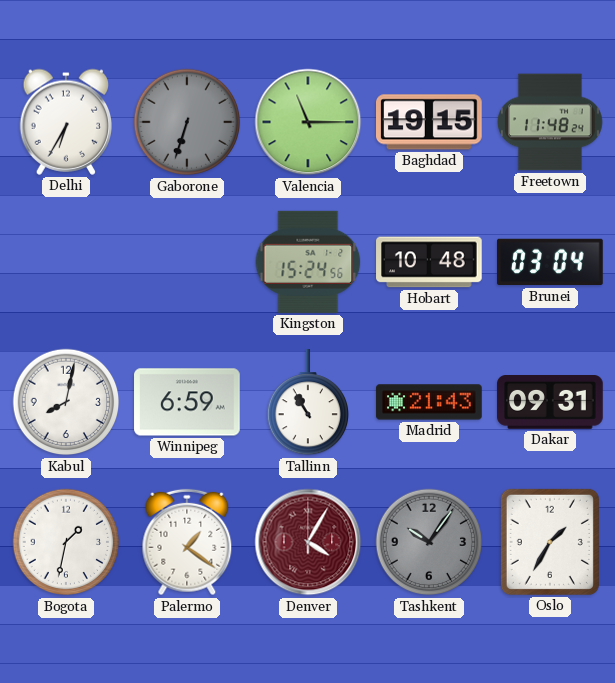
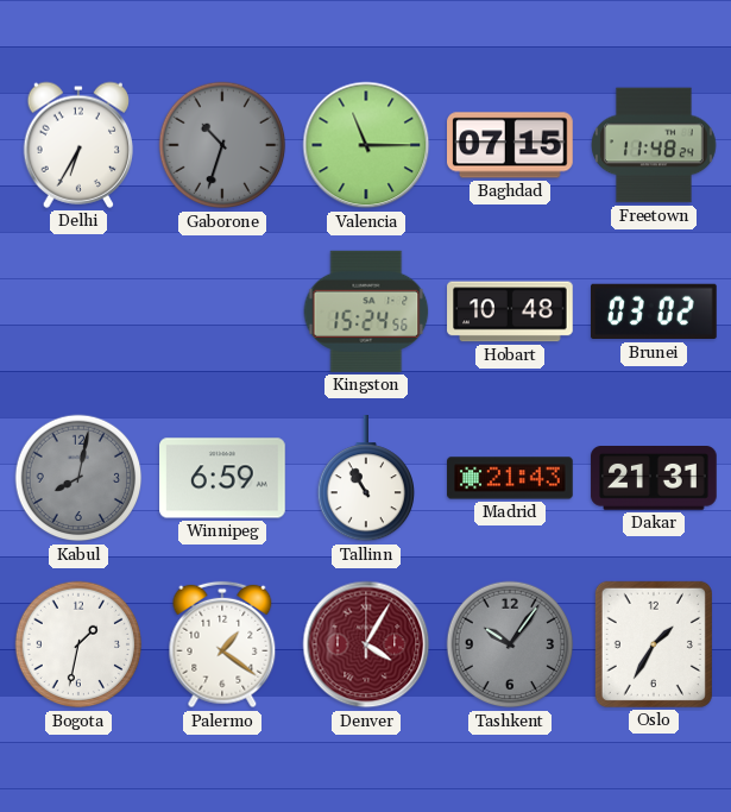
Gaborone: 6:33 -> 10:33 (222, 145)
Baghdad: 19:15 -> 07:15 (511, 145)
Brunei: 03:04 -> 03:02 (654, 311)
Kabul dial: white -> grey (78, 478)
Dakar: 09:31 -> 21:31 (654, 479)
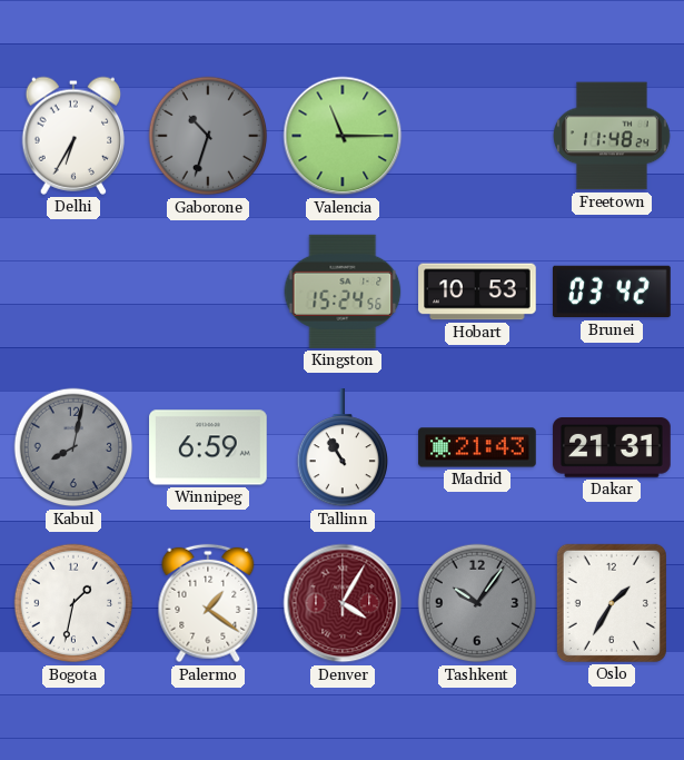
Baghdad: 07:15 -> none (511, 145)
Hobart: 10:48 -> 10:53 (477, 292)
Brunei: 03:02 -> 03:42 (612, 292)
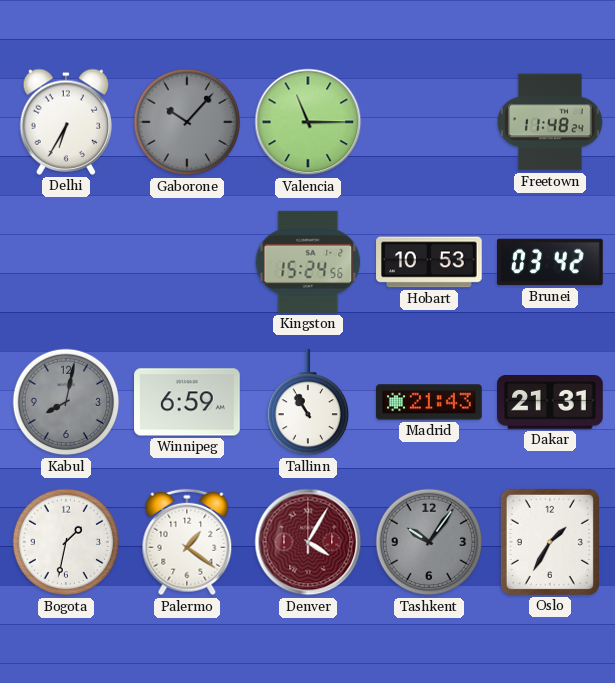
Gaborone: 10:33 -> 10:07 (187, 122)
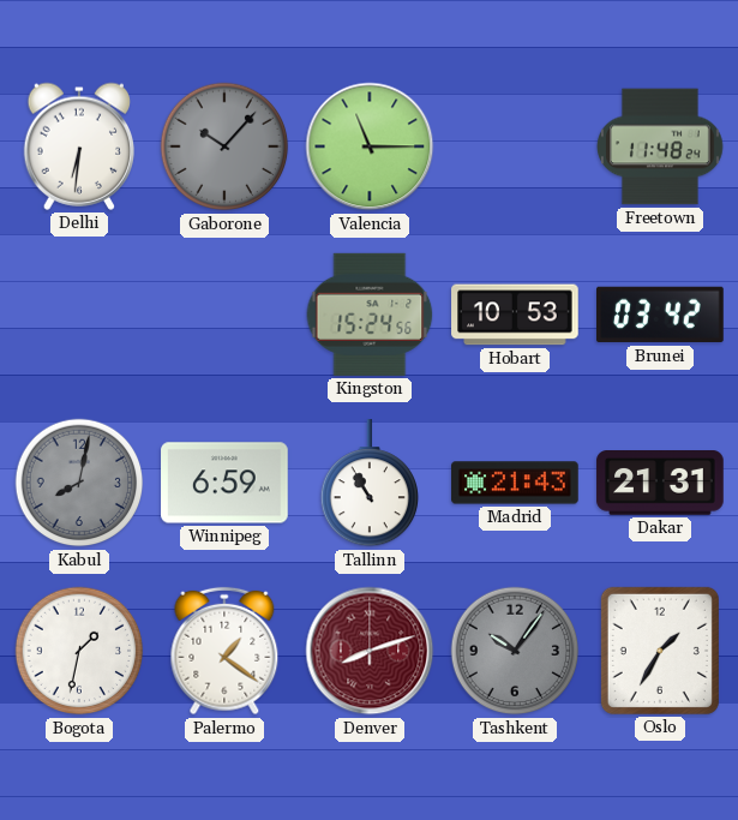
Delhi: 6:35 -> 6:31 (78, 146)
Denver: 4:05 -> 8:12 (370, 651)
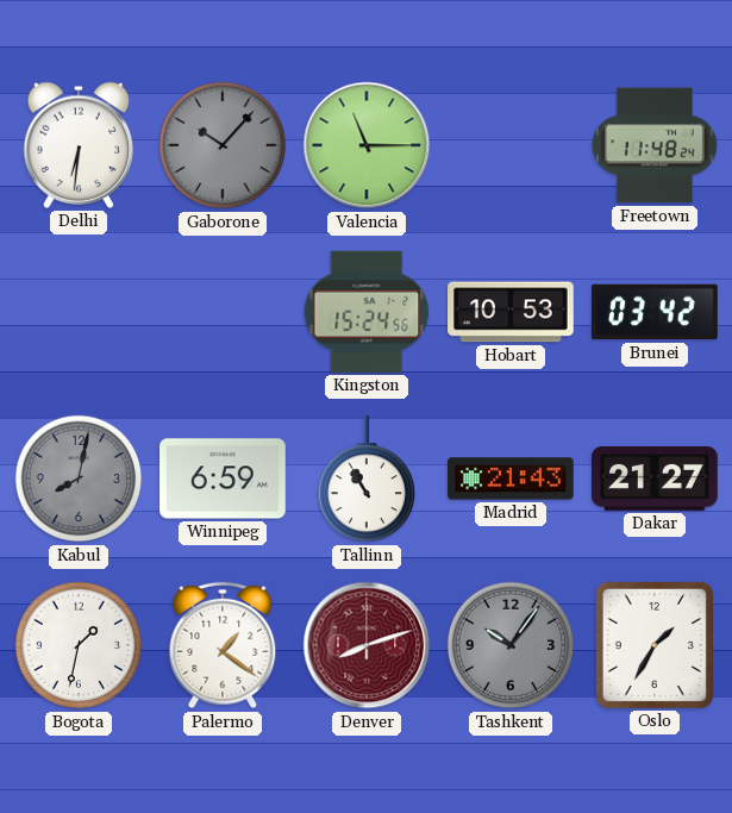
Dakar: 21:31 -> 21:27 (655, 480)
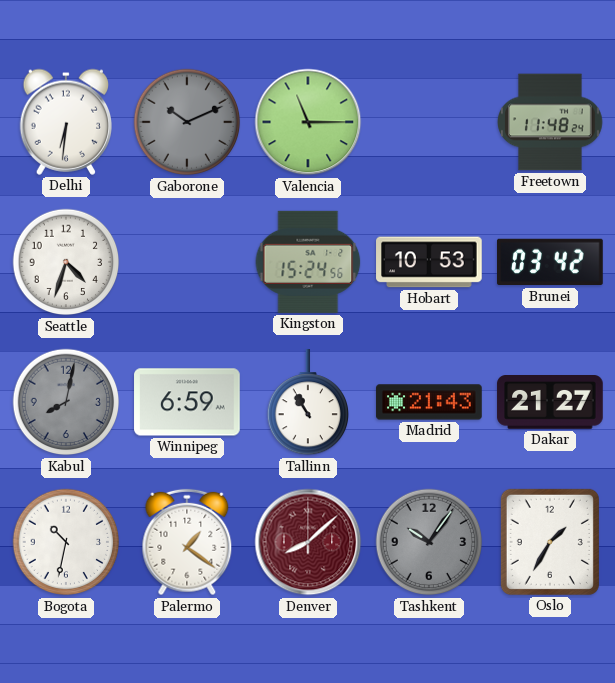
Gaborone: 10:07 -> 10:11 (187, 122)
Seattle: none -> 4:33 (66, 262)
Bogota: 1:32 -> 10:32 (66, 542)
Denver: 8:12 -> 8:08 (308, 542)
